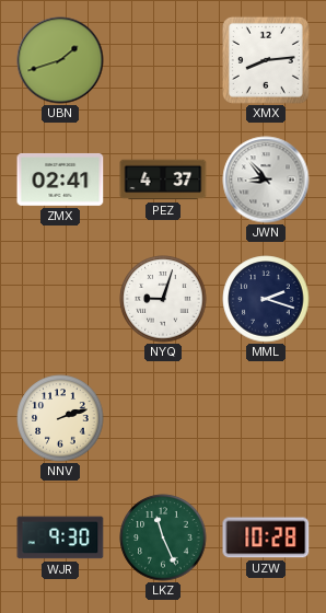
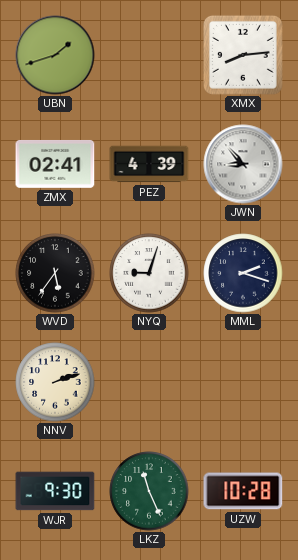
PEZ: 4:37 -> 4:39 (149, 164)
WVD: none -> 5:36 (55, 273)
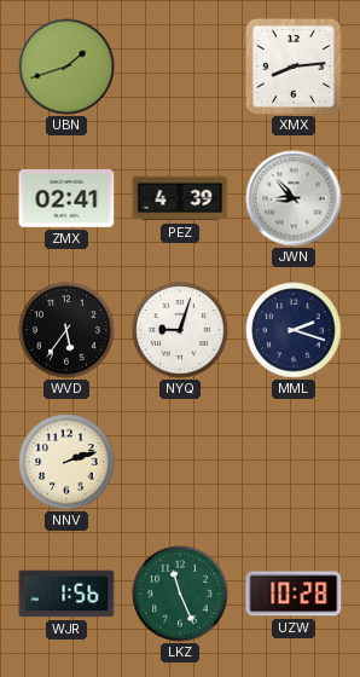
WJR: 9:30 -> 1:56 (66, 594)
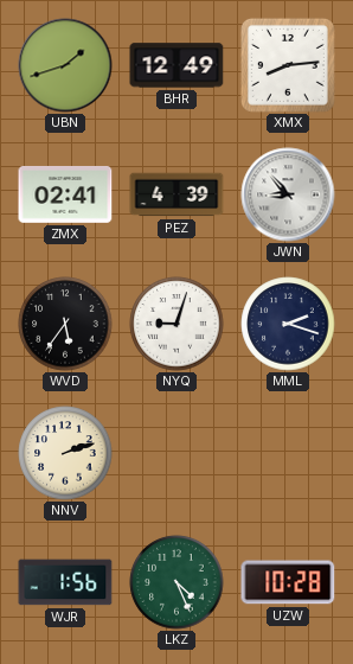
BHR: none -> 12:49 (176, 65)
LKZ: 11:26 -> 4:26 (176, 582)
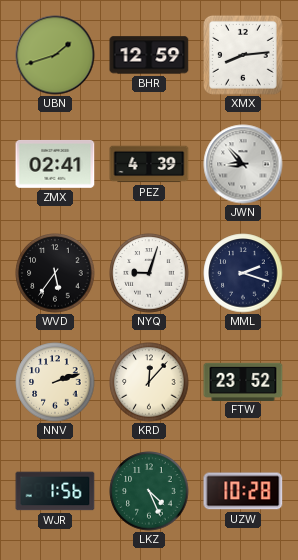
BHR: 12:49 -> 12:59 (149, 55)
KRD: none -> 12:07 (149, 382)
FTW: none -> 23:52 (243, 381)
